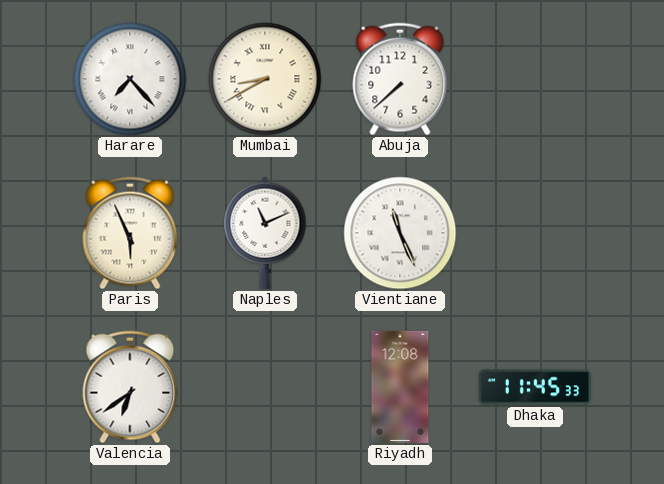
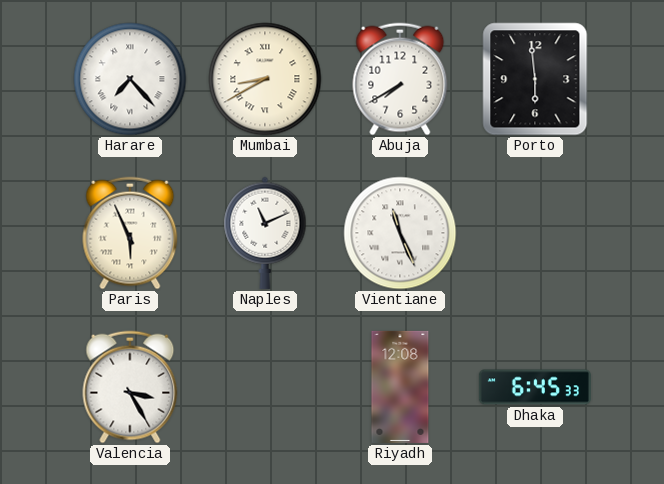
Abuja: 7:38 -> 7:40 (400, 79)
Porto: none -> 5:59 (535, 79)
Valencia: 6:39 -> 3:25 (130, 387)
Dhaka: 11:45 -> 6:45 (535, 387)
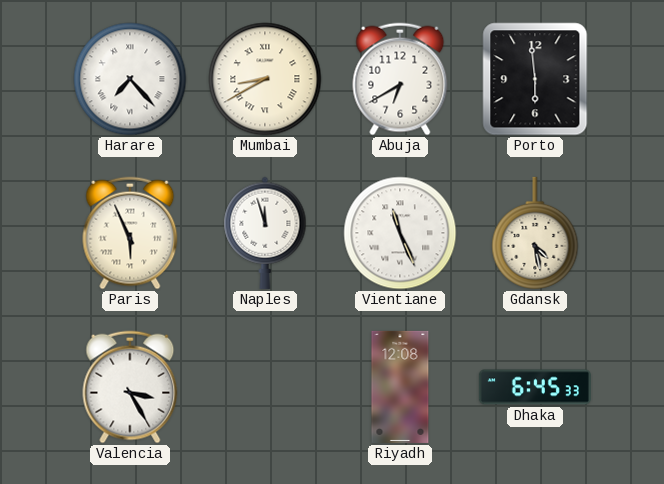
Abuja: 7:40 -> 6:40 (400, 79)
Naples: 11:11 -> 11:57 (265, 233)
Gdansk: none -> 4:28 (535, 233)
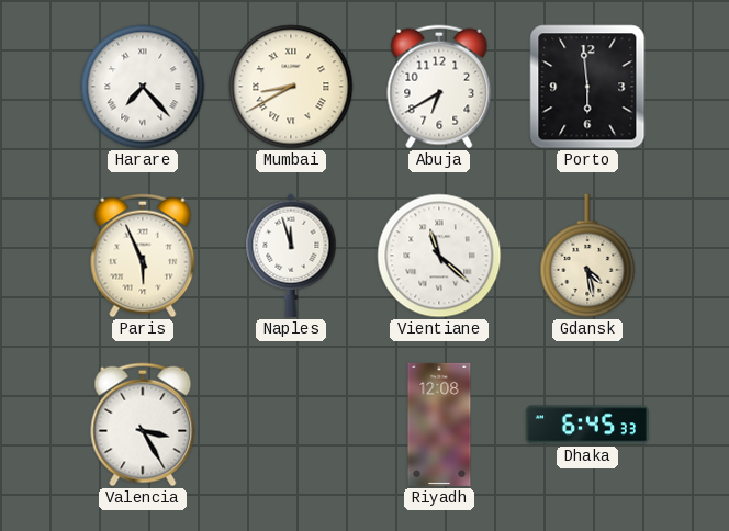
Vientiane: 11:26 -> 11:22 (439, 256)
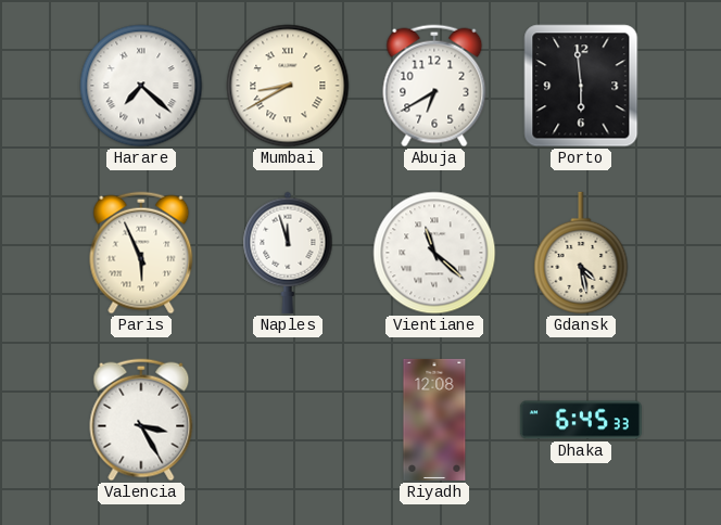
Harare: 7:23 -> 7:22 (141, 86)
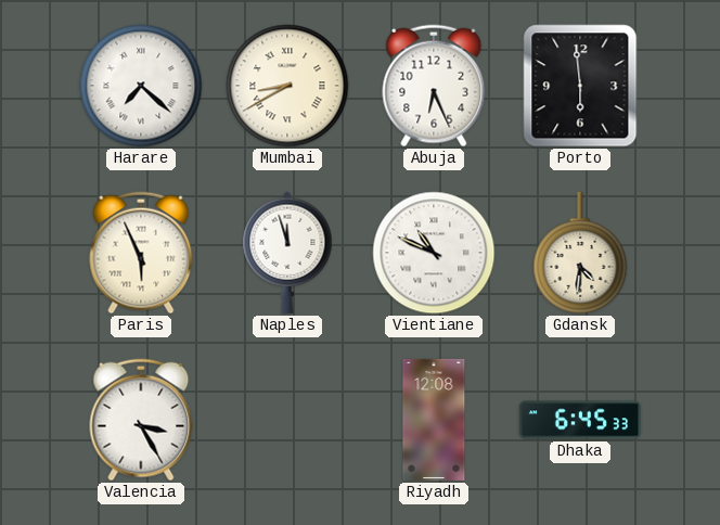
Abuja: 6:40 -> 6:26 (434, 86)
Vientiane: 11:22 -> 10:49 (434, 253)
Gdansk: 4:28 -> 4:31 (580, 253)
